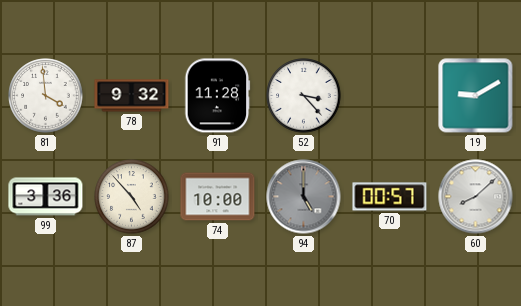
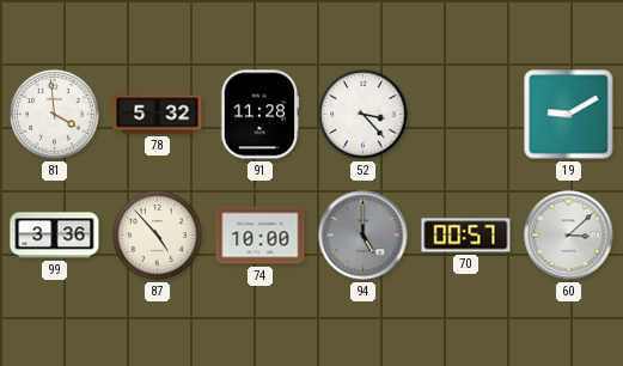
78: 9:32 -> 5:32 (158, 115)
60: 8:08 -> 3:08 (569, 236)
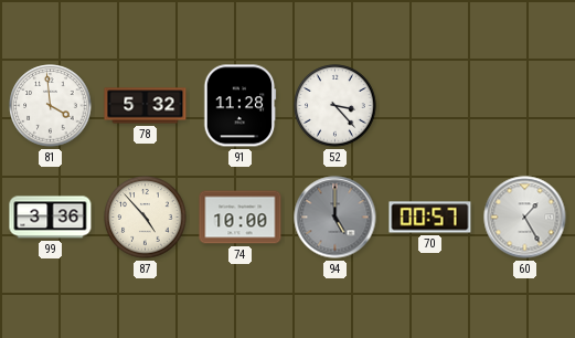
19: 9:10 -> none (569, 115)
60: 3:08 -> 1:25 (525, 218)
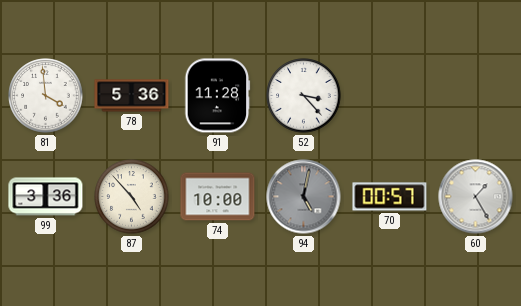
78: 5:32 -> 5:36 (132, 96)
94: 5:00 -> 5:02 (304, 197)
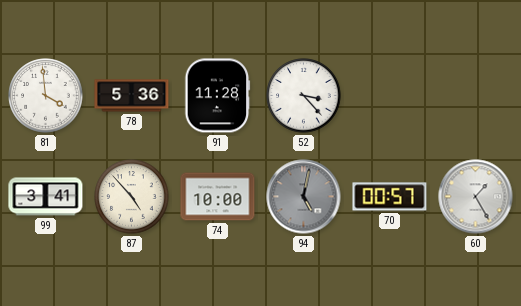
99: 3:36 -> 3:41 (46, 197)
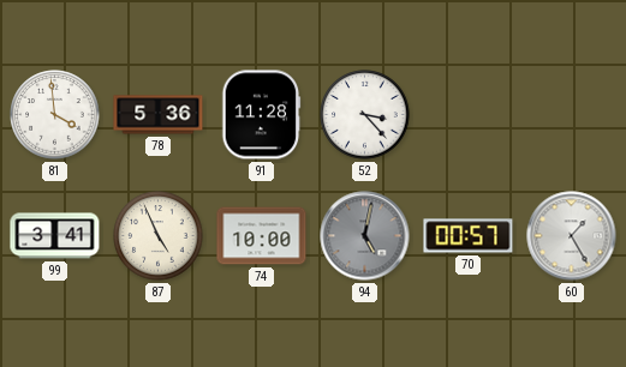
87: 4:53 -> 4:56 (159, 236)
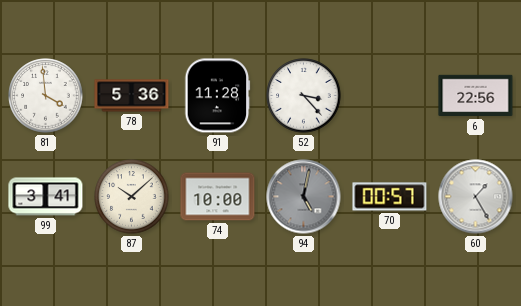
6: none -> 22:56 (476, 96)
87: 4:56 -> 10:08 (132, 197)
